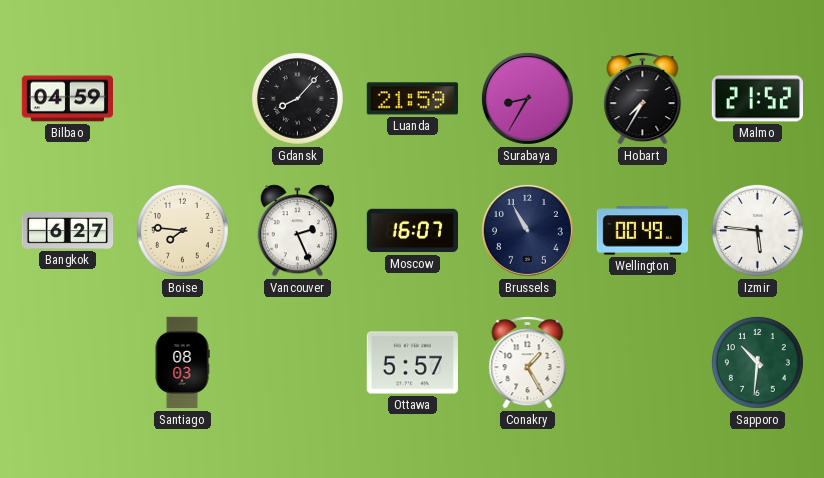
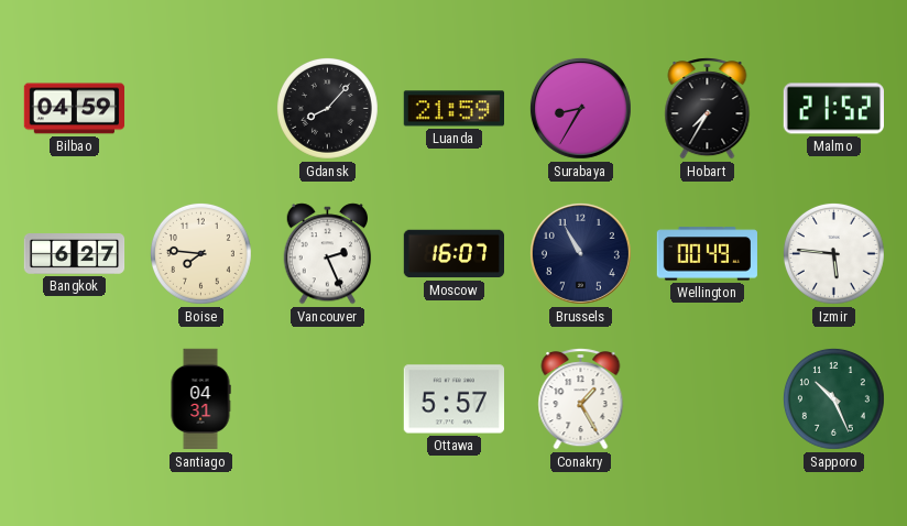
Santiago: 08:03 -> 04:31 (200, 399)
Sapporo: 10:31 -> 10:26 (833, 398)
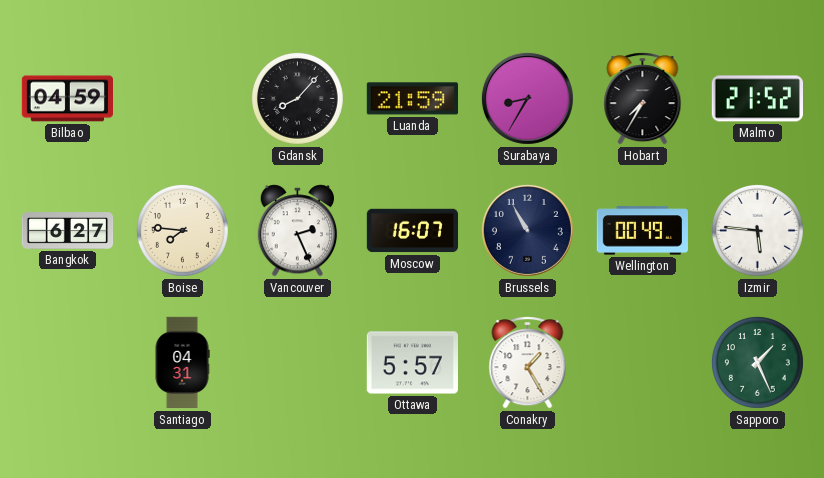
Sapporo: 10:26 -> 1:26 (757, 362)
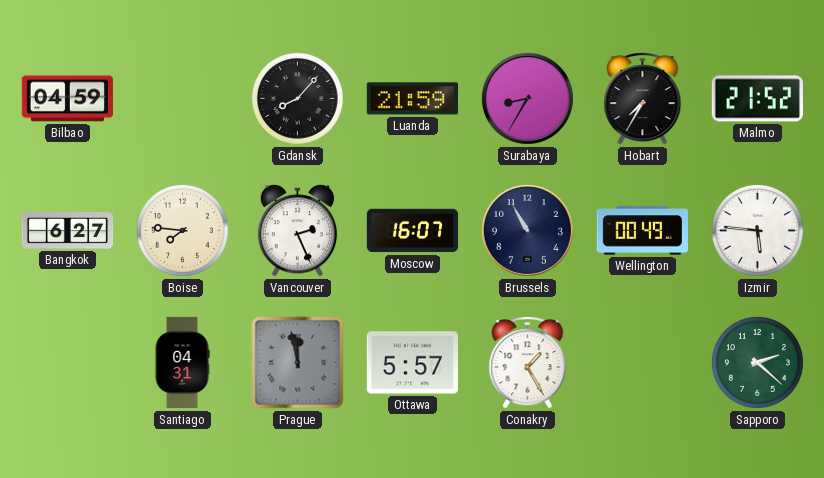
Prague: none -> 11:58 (298, 363)
Sapporo: 1:26 -> 2:22 (757, 362)
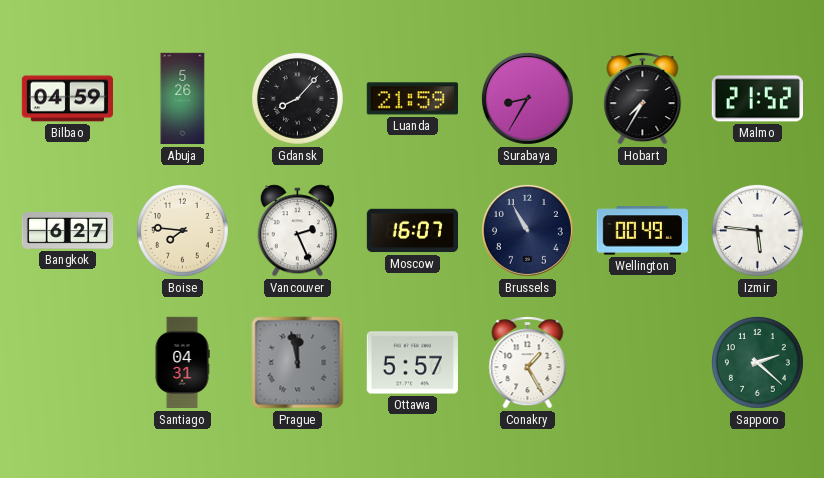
Abuja: none -> 5:26 (183, 99)
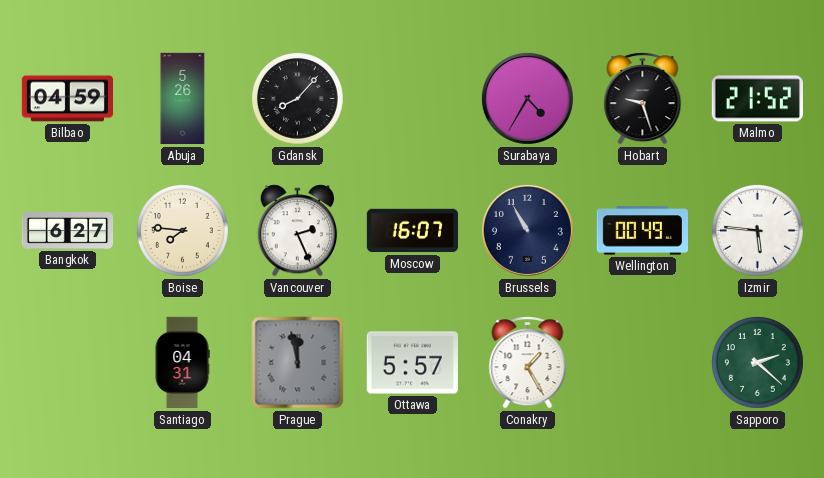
Luanda: 21:59 -> none (412, 99)
Surabaya: 8:35 -> 4:35 (527, 98)
Hobart: 7:35 -> 9:27 (643, 99)
